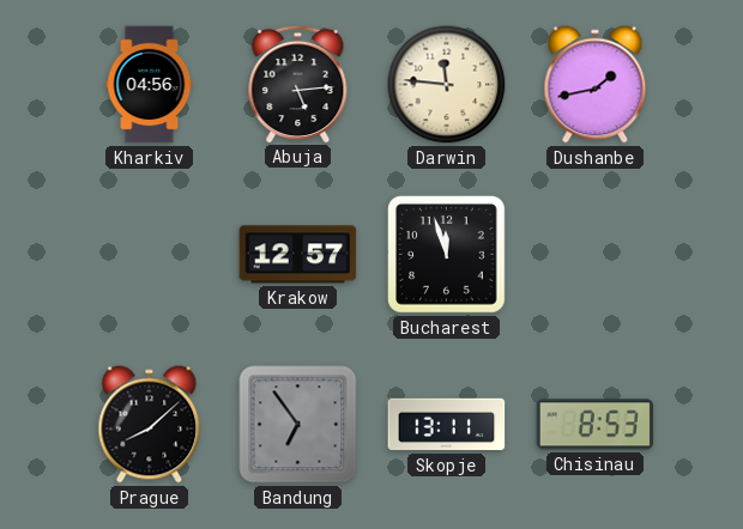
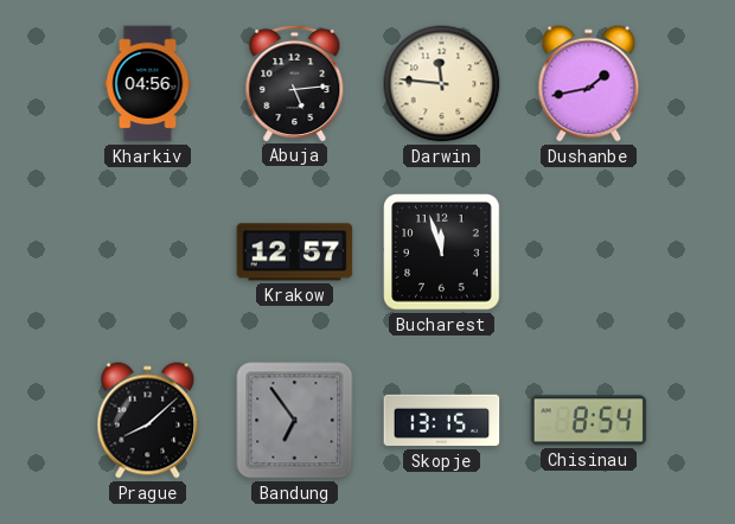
Skopje: 13:11 -> 13:15 (442, 421)
Chisinau: 8:53 -> 8:54 (589, 421)
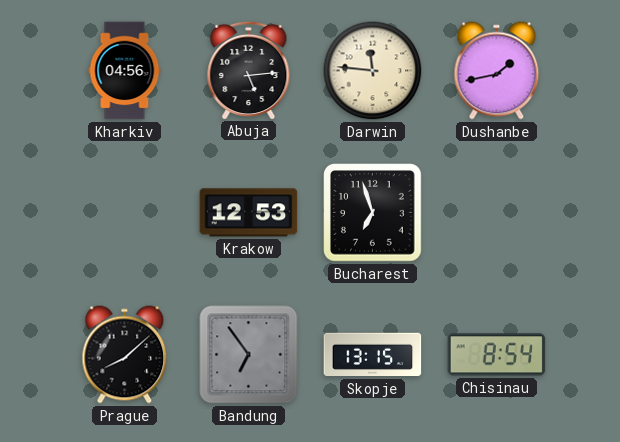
Krakow: 12:57 -> 12:53 (249, 213)
Bucharest: 11:57 -> 6:57 (373, 213)
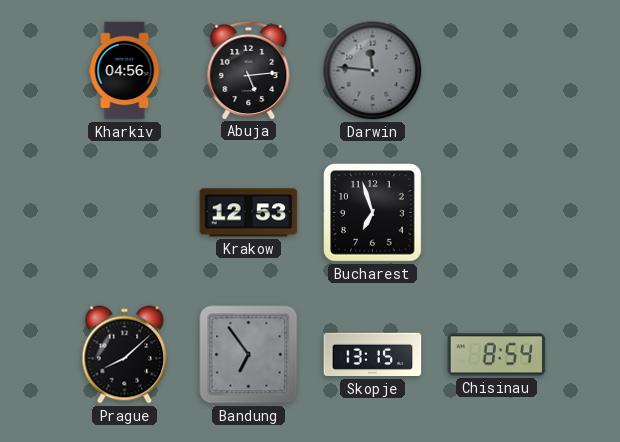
Darwin dial: cream -> grey (373, 71)
Dushanbe: 1:43 -> none (497, 71)
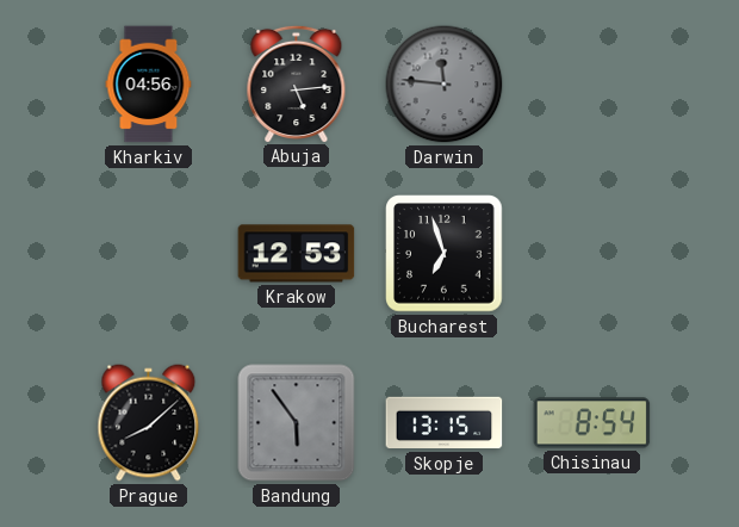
Bandung: 6:54 -> 5:54 (297, 423)
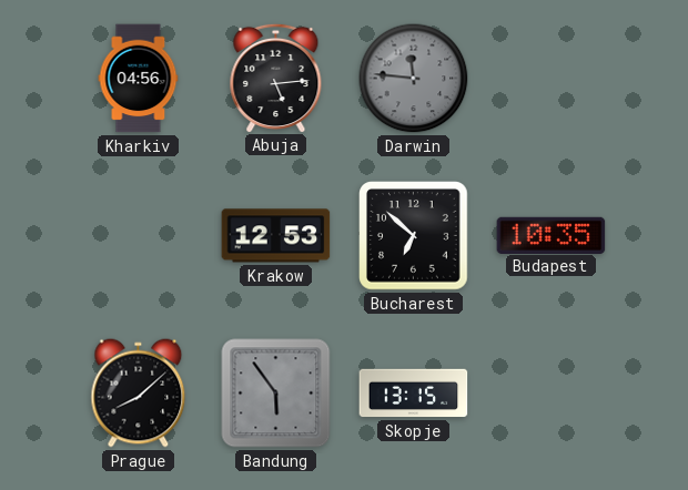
Bucharest: 6:57 -> 6:52 (414, 236)
Budapest: none -> 10:35 (552, 235)
Chisinau: 8:54 -> none (592, 423)
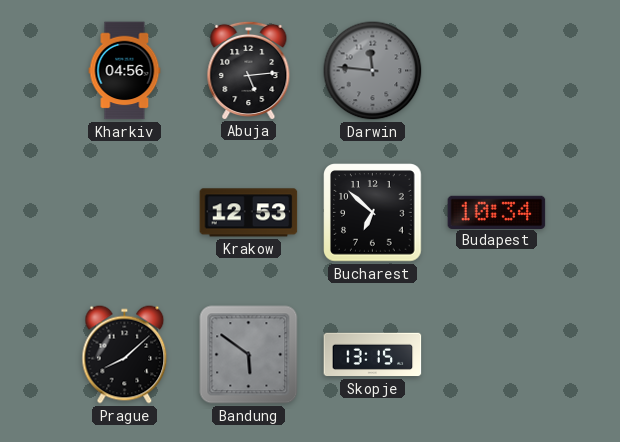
Budapest: 10:35 -> 10:34 (497, 212)
Bandung: 5:54 -> 5:51 (249, 355)
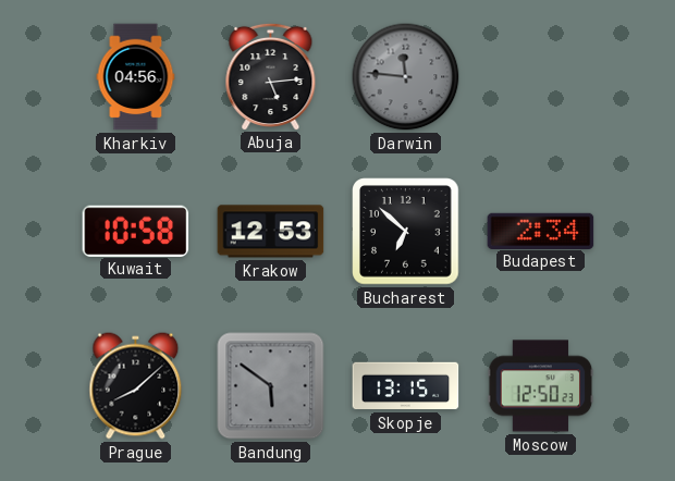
Kuwait: none -> 10:58 (136, 231)
Budapest: 10:34 -> 2:34 (541, 231)
Moscow: none -> 12:50 (541, 386)
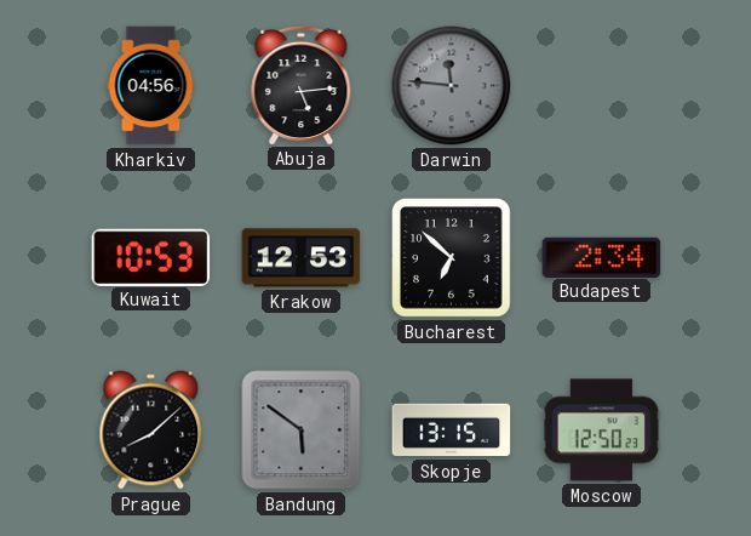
Kuwait: 10:58 -> 10:53 (151, 257)
